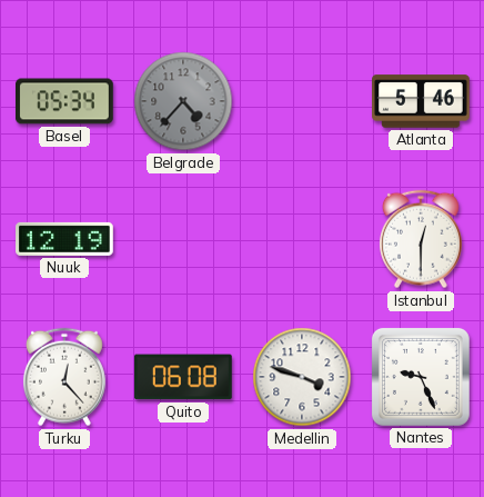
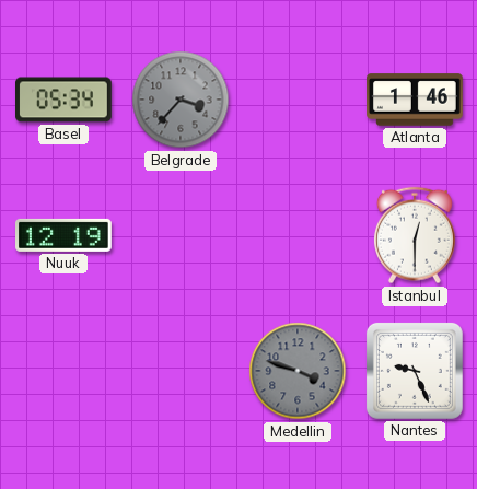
Belgrade: 4:37 -> 3:37 (181, 100)
Atlanta: 5:46 -> 1:46 (415, 100)
Turku: 12:23 -> none (64, 377)
Quito: 06:08 -> none (183, 377)
Medellin dial: white -> grey (298, 371)
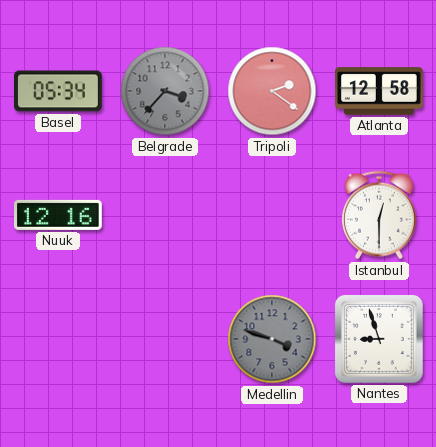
Tripoli: none -> 2:21 (272, 91)
Atlanta: 1:46 -> 12:58 (379, 91)
Nuuk: 12:19 -> 12:16 (59, 215)
Nantes: 9:26 -> 8:57 (379, 339)
